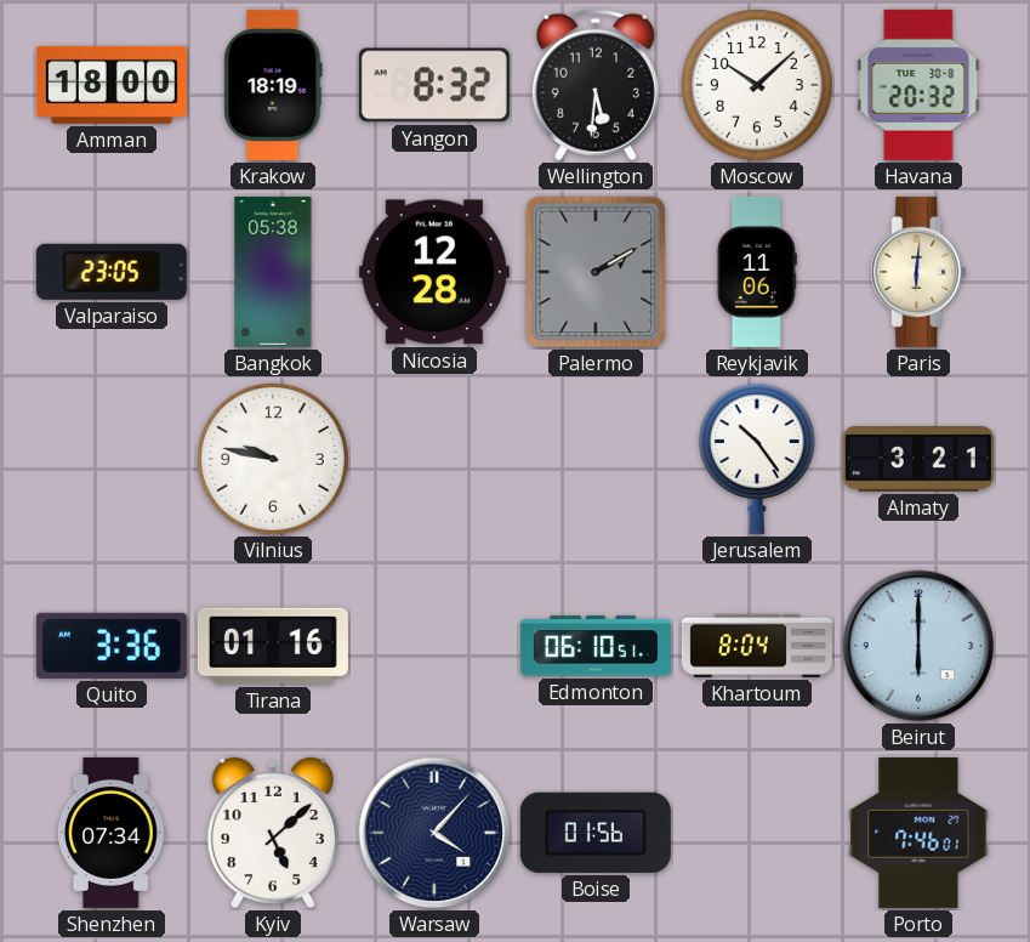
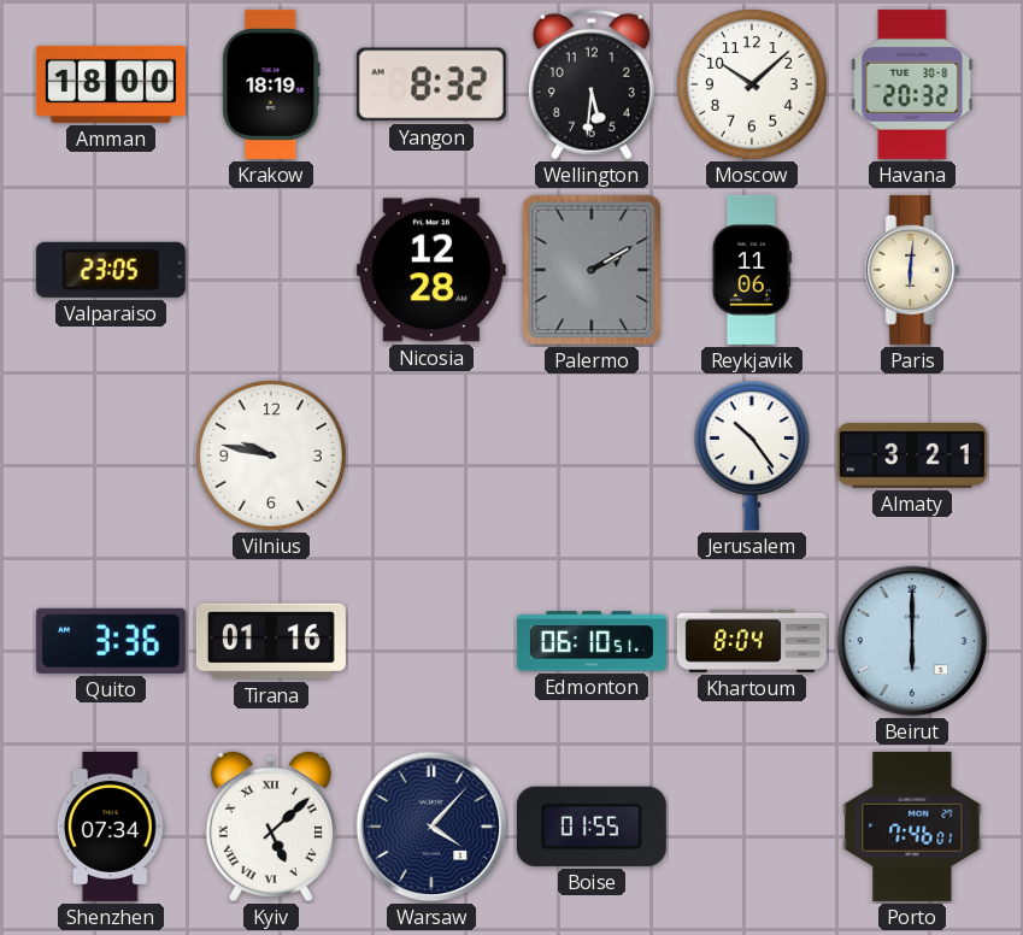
Bangkok: 05:38 -> none (273, 272)
Kyiv numerals: Arabic -> Roman (271, 827)
Boise: 01:56 -> 01:55 (592, 827)
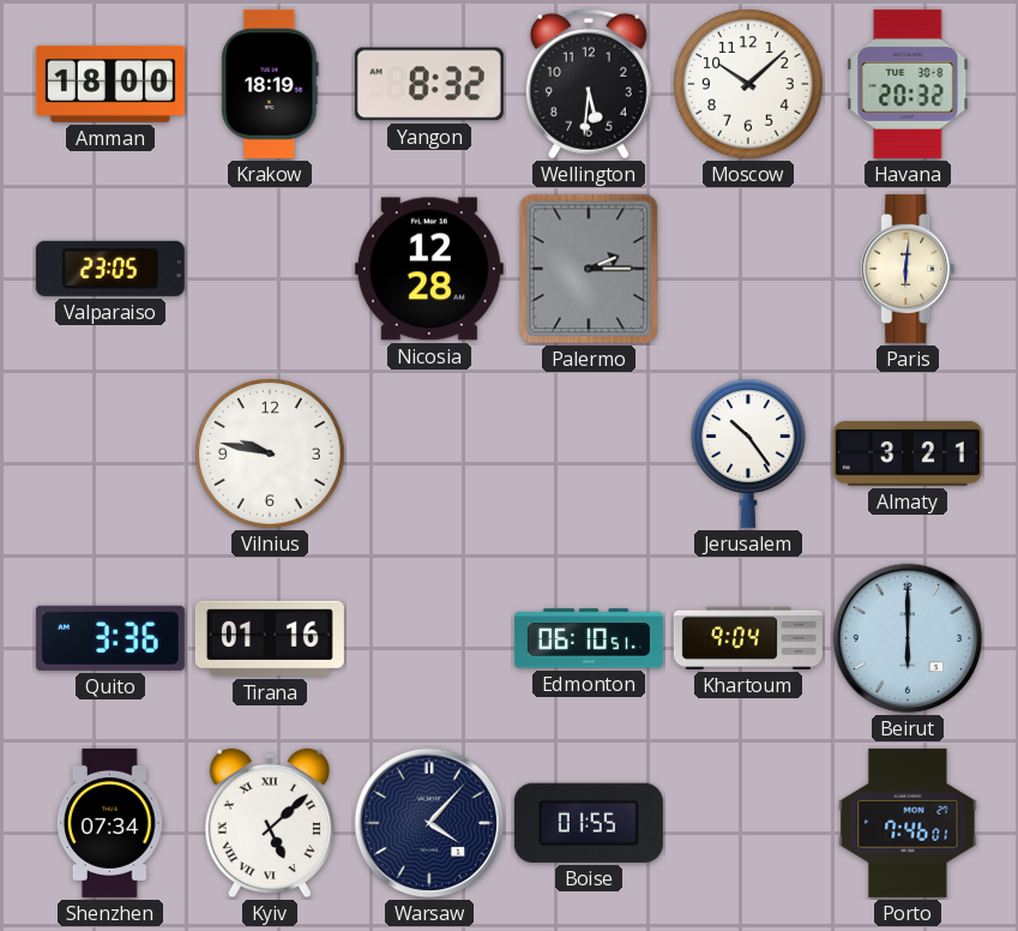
Palermo: 2:10 -> 2:15 (589, 269)
Reykjavik: 11:06 -> none (752, 270)
Khartoum: 8:04 -> 9:04 (748, 638)
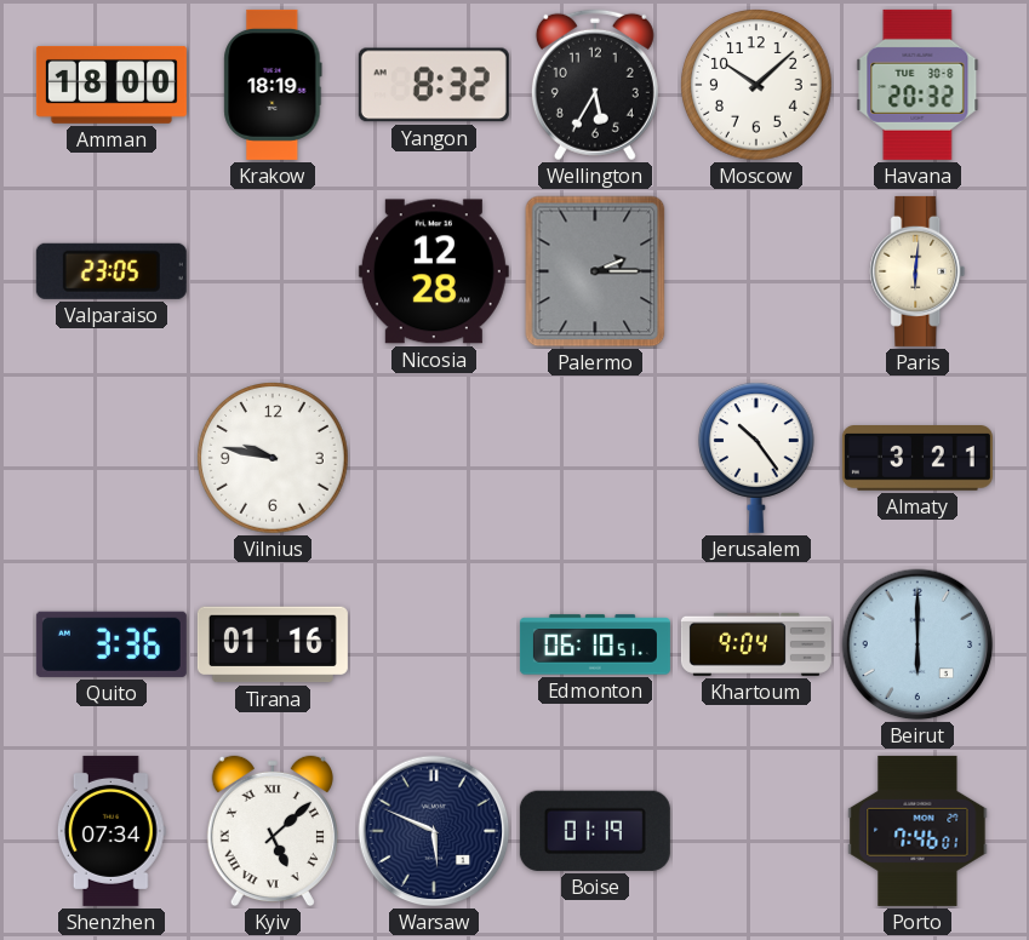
Wellington: 5:31 -> 5:35 (595, 85)
Warsaw: 4:07 -> 5:49 (434, 831)
Boise: 01:55 -> 01:19 (595, 831)
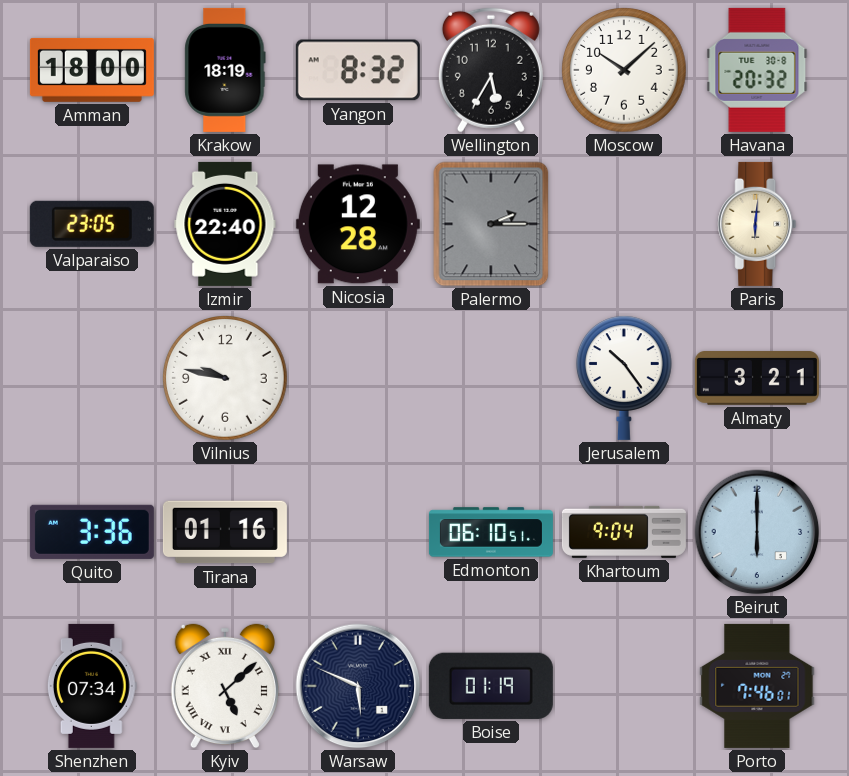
Izmir: none -> 22:40 (225, 224)
